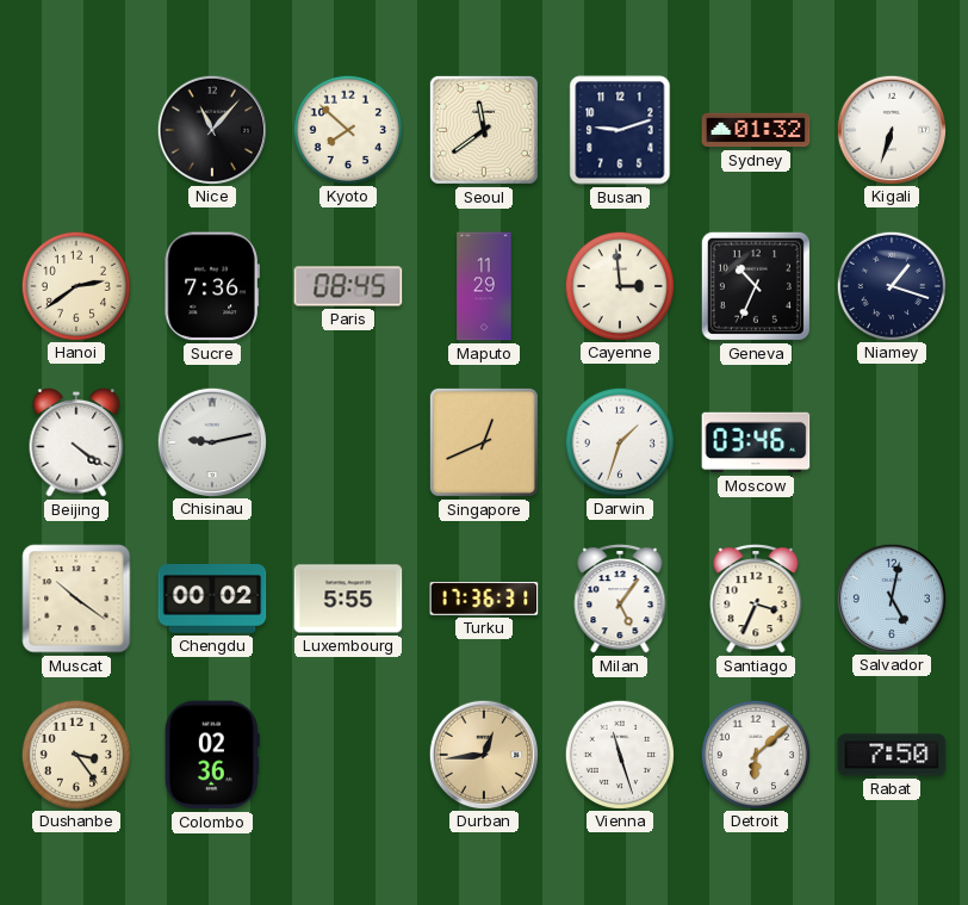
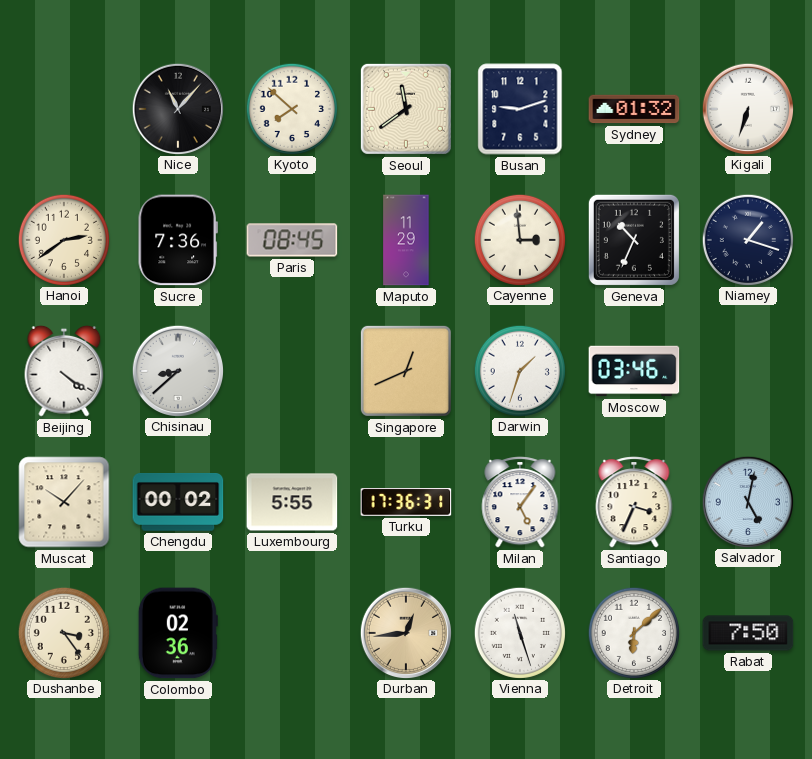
Chisinau: 9:13 -> 8:38 (177, 370)
Muscat: 10:21 -> 10:07 (64, 502)
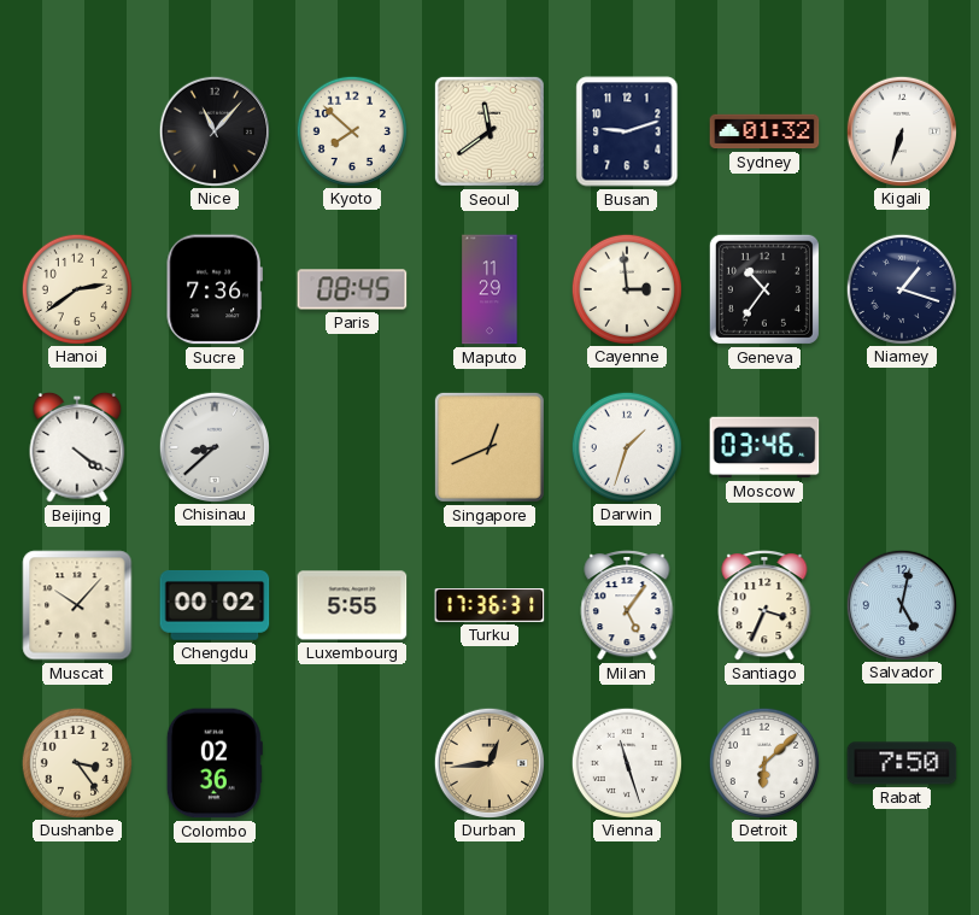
Geneva: 10:34 -> 10:36 (764, 289)
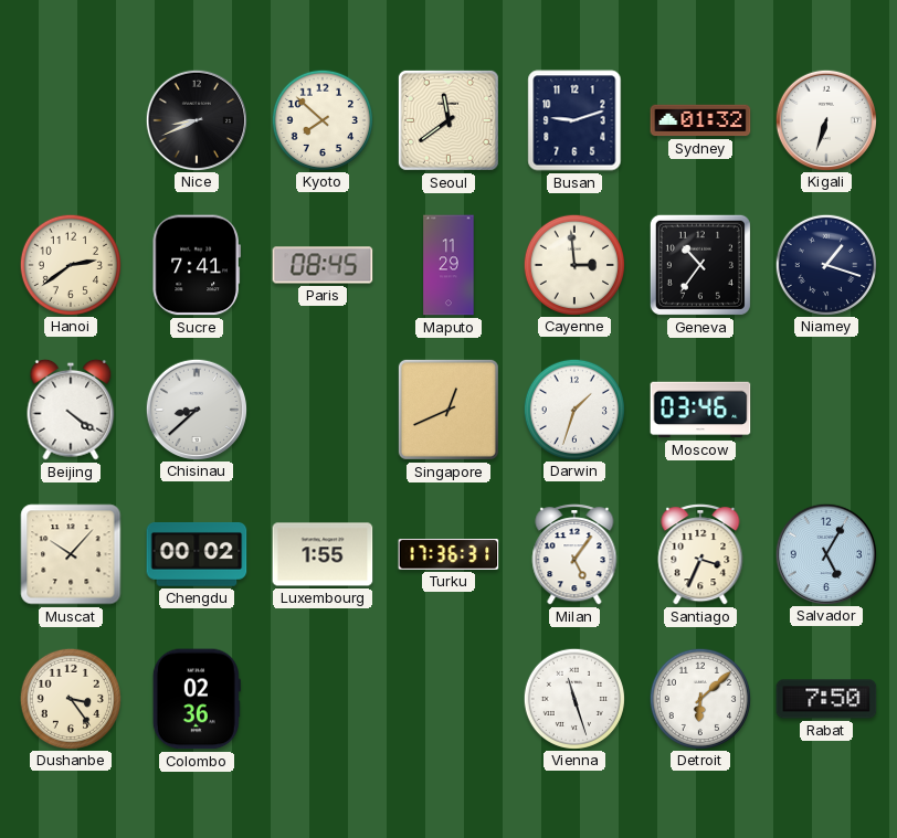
Nice: 11:07 -> 8:41 (196, 119)
Sucre: 7:36 -> 7:41 (197, 265)
Luxembourg: 5:55 -> 1:55 (323, 554)
Salvador: 5:02 -> 5:05 (825, 553)
Durban: 12:44 -> none (488, 762)
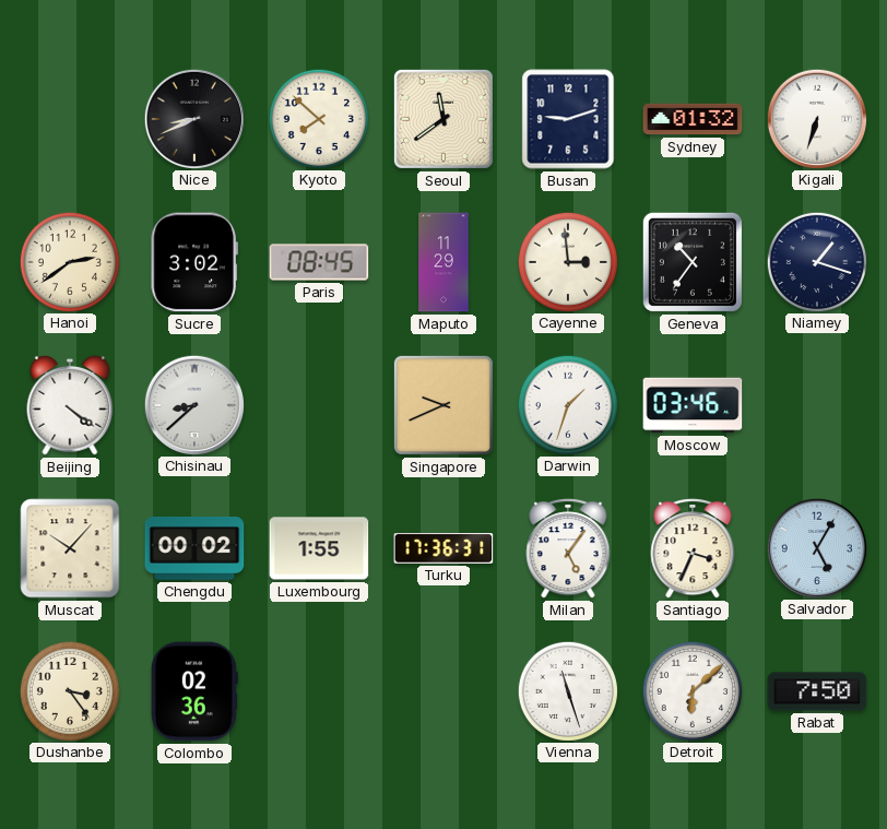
Sucre: 7:41 -> 3:02 (194, 262)
Singapore: 12:41 -> 9:41 (443, 405)
